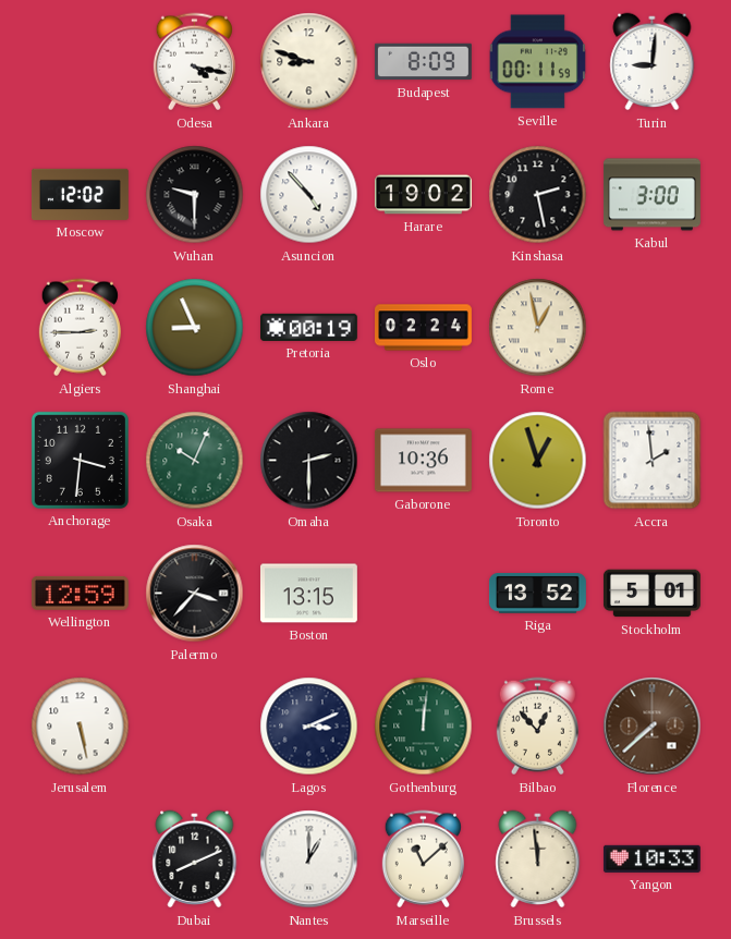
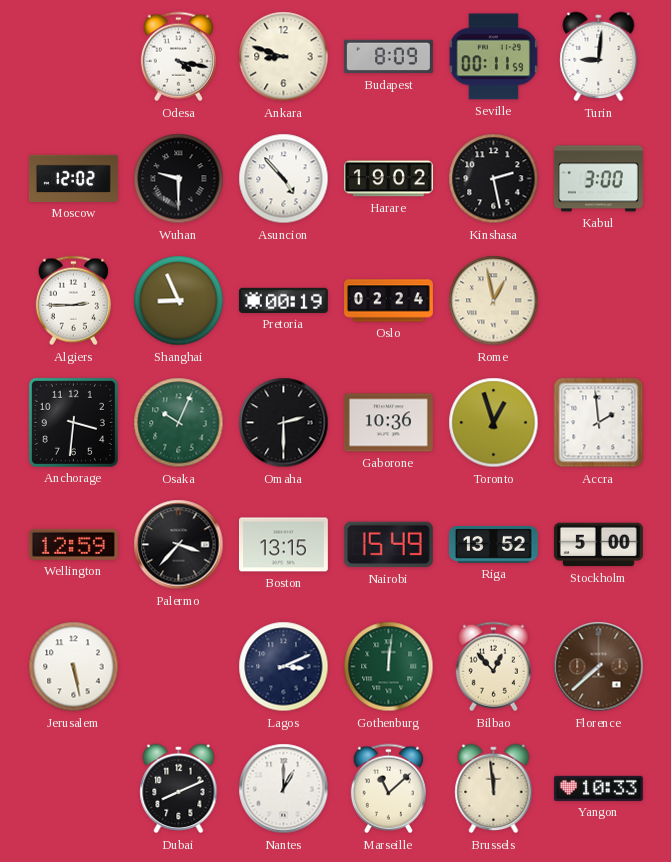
Nairobi: none -> 15:49 (388, 545)
Stockholm: 5:01 -> 5:00 (598, 545)
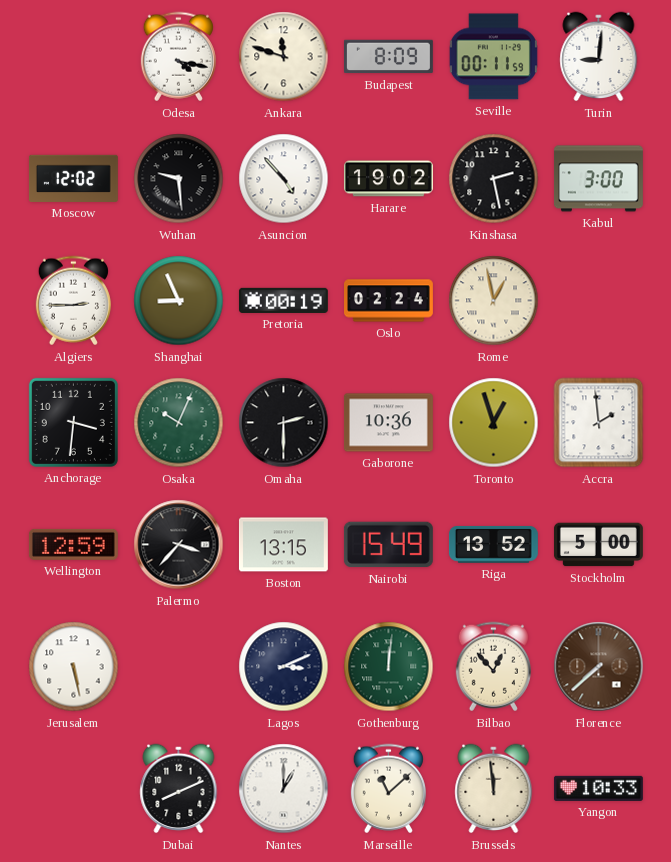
Ankara: 8:48 -> 11:48 (284, 57)
Wuhan: 9:30 -> 9:29 (179, 179)
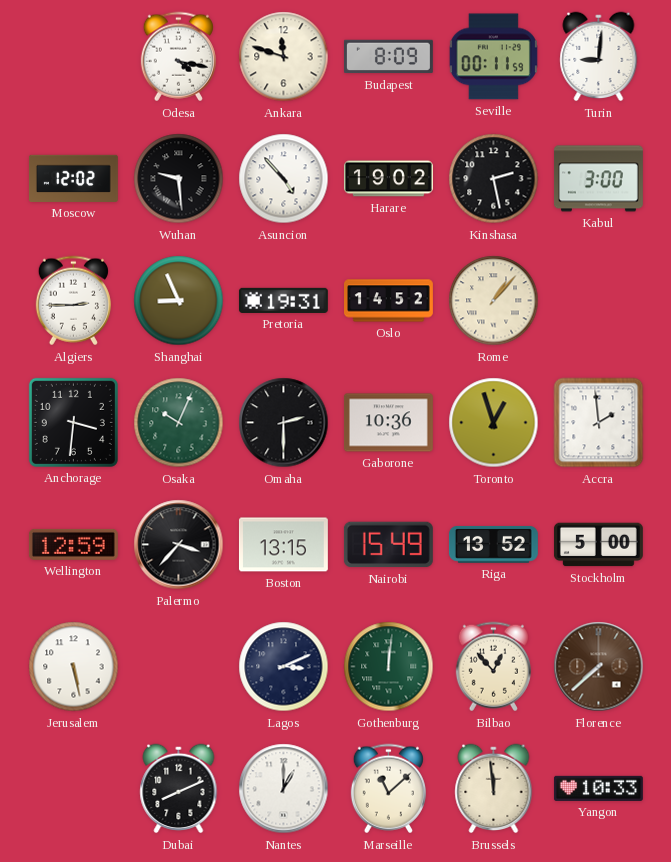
Pretoria: 00:19 -> 19:31 (283, 300)
Oslo: 02:24 -> 14:52 (389, 301)
Rome: 12:58 -> 1:07 (494, 301)
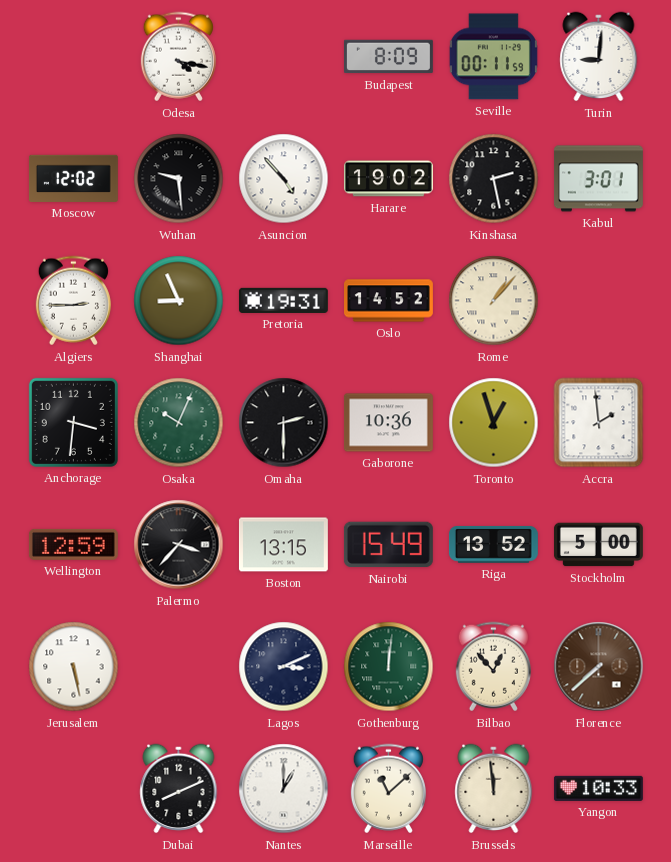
Ankara: 11:48 -> none (284, 57)
Kabul: 3:00 -> 3:01 (598, 179)
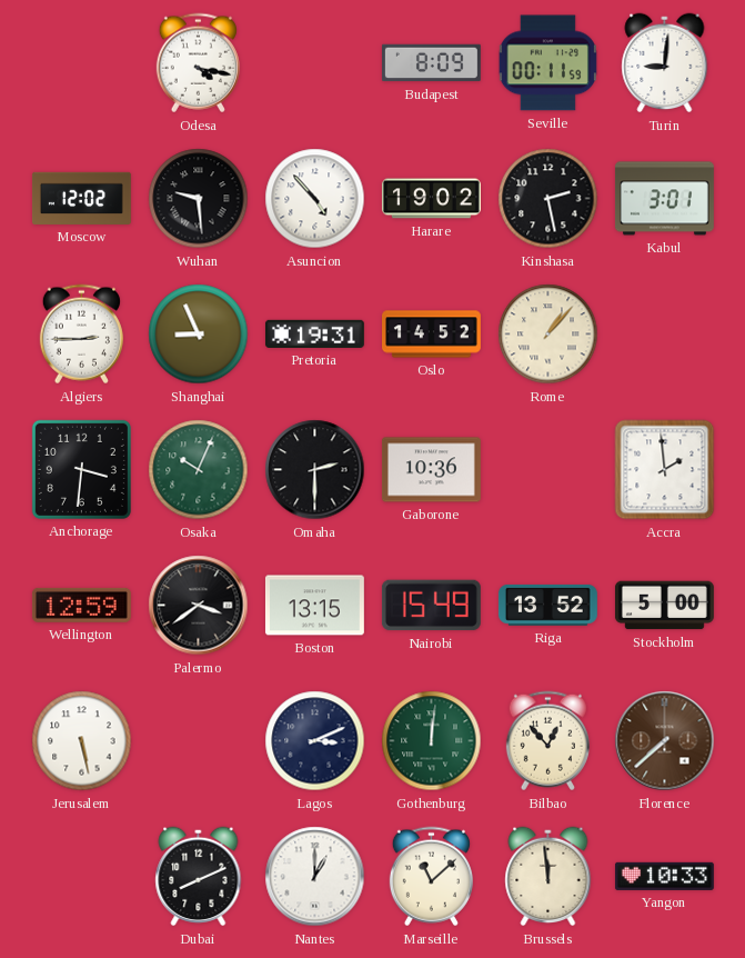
Toronto: 12:57 -> none (494, 423)
Palermo: 3:37 -> 3:39 (199, 606)
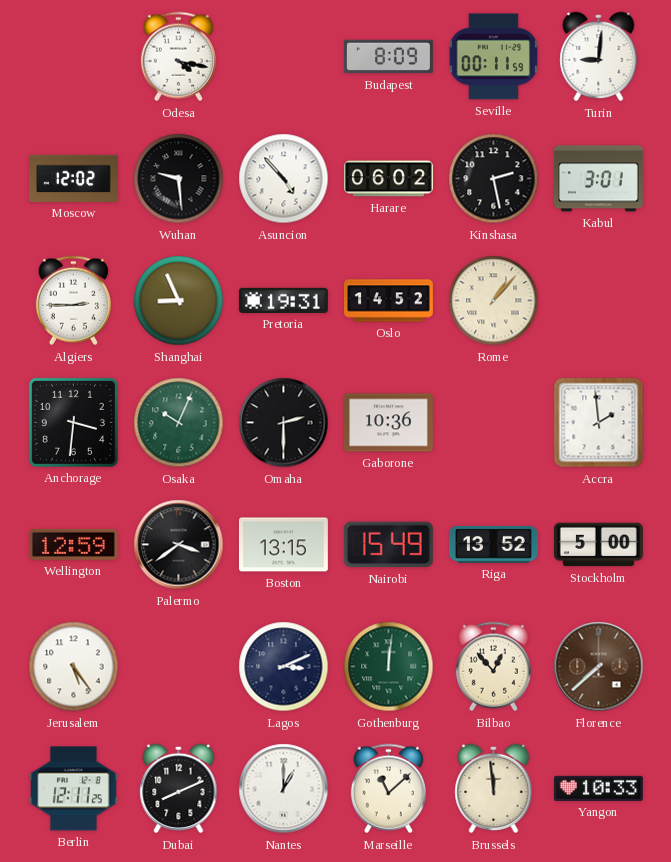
Harare: 19:02 -> 06:02 (388, 179)
Jerusalem: 5:28 -> 5:24 (74, 667)
Berlin: none -> 12:11 (73, 789)
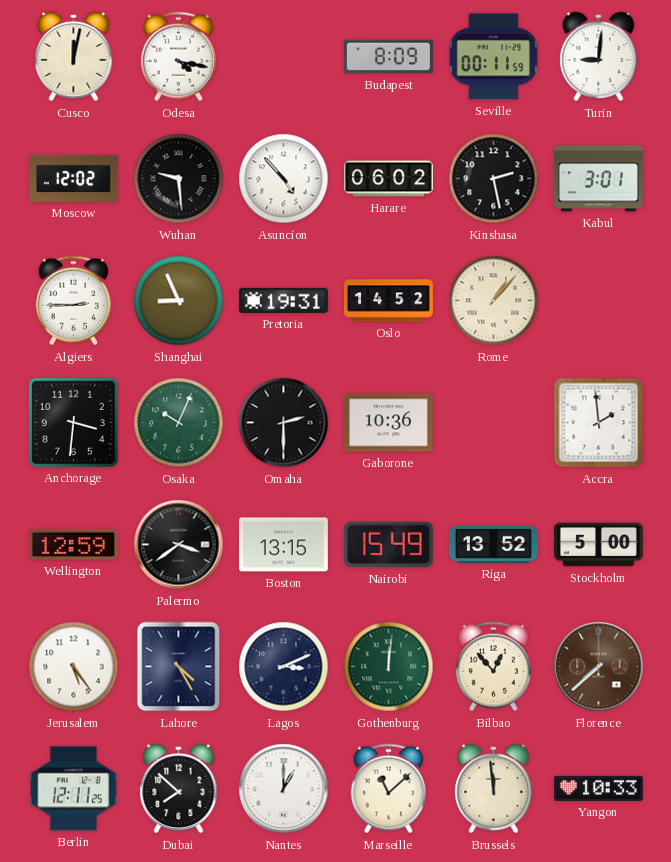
Cusco: none -> 12:02 (74, 57)
Lahore: none -> 4:25 (179, 667)
Dubai: 8:11 -> 7:52 (179, 789)
